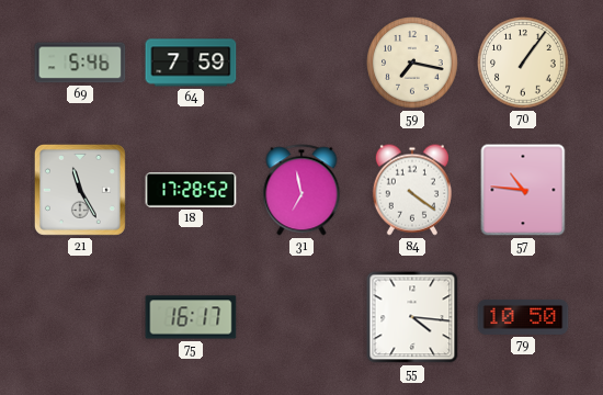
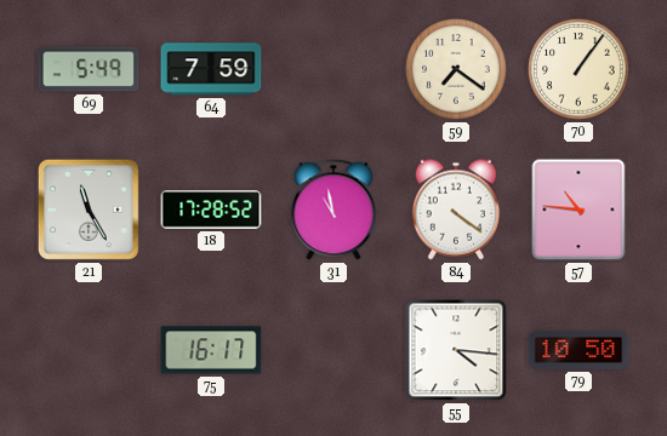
69: 5:46 -> 5:49 (89, 69)
59: 7:17 -> 7:21 (456, 69)
31: 6:58 -> 10:58 (333, 210)
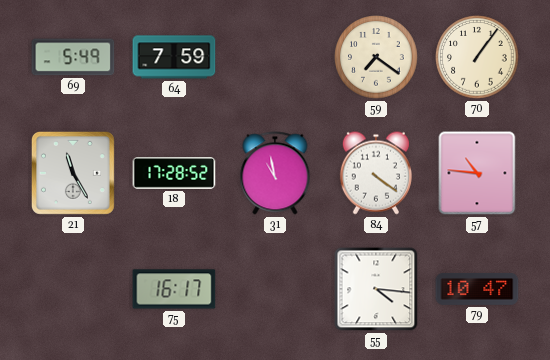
79: 10:50 -> 10:47 (477, 289)
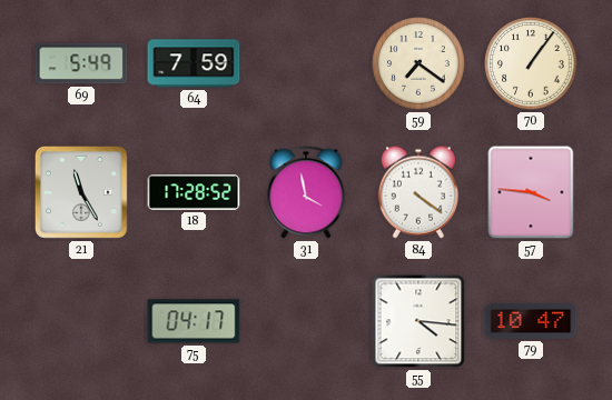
31: 10:58 -> 3:58 (306, 192)
57: 10:46 -> 3:46 (531, 192)
75: 16:17 -> 04:17 (194, 321)
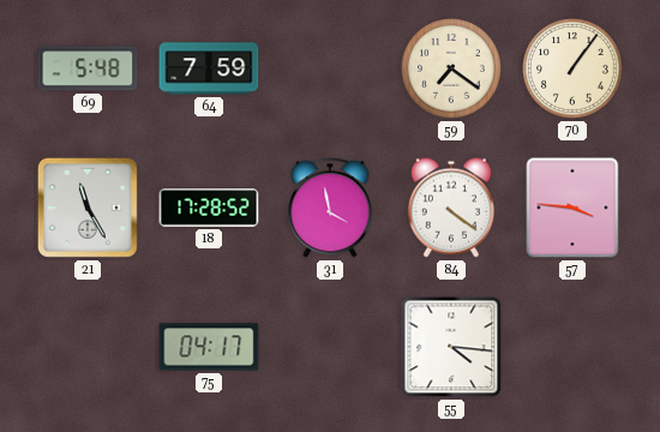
69: 5:49 -> 5:48 (88, 68)
79: 10:47 -> none (531, 321)
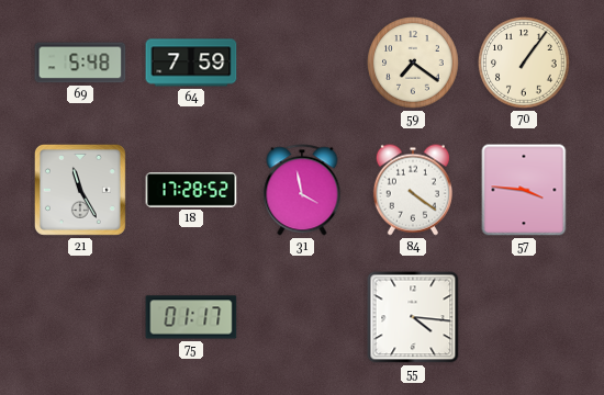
75: 04:17 -> 01:17 (191, 317)
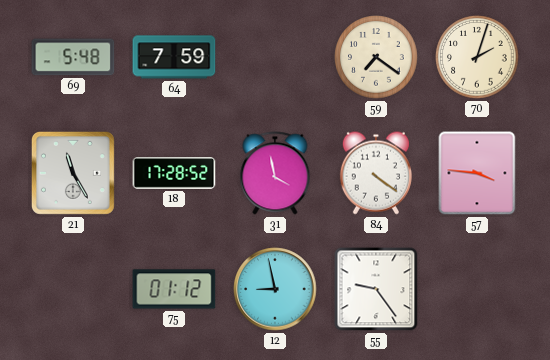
70: 1:06 -> 2:03 (477, 57)
75: 01:17 -> 01:12 (174, 289)
12: none -> 8:58 (275, 289)
55: 4:16 -> 9:24 (376, 289)
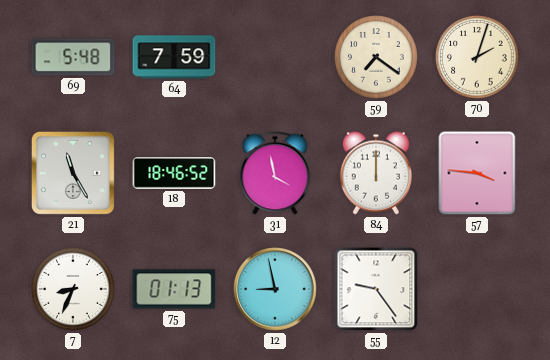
18: 17:28 -> 18:46 (174, 173)
84: 4:21 -> 12:00 (376, 173)
7: none -> 8:34 (73, 289)
75: 01:12 -> 01:13 (174, 289)
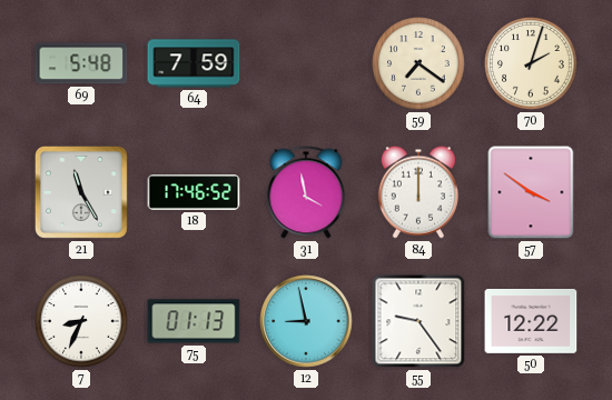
18: 18:46 -> 17:46 (194, 192)
57: 3:46 -> 3:51 (531, 192)
50: none -> 12:22 (531, 321)
